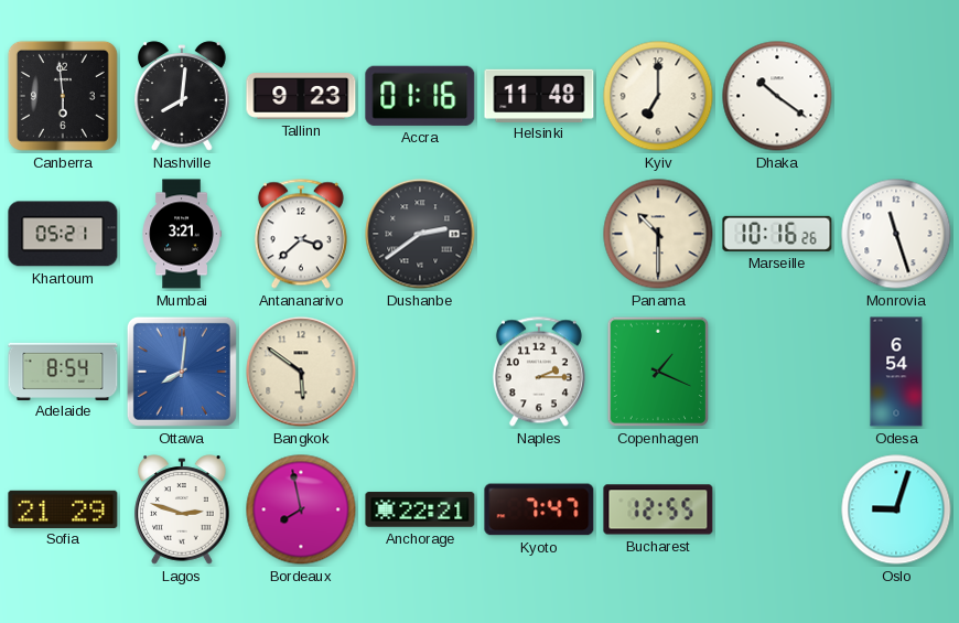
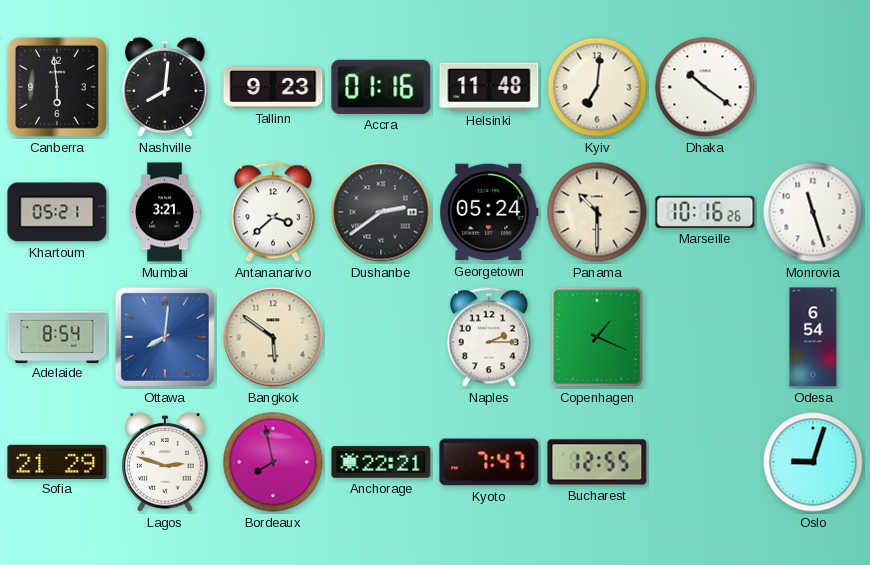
Kyiv: 7:00 -> 7:01 (597, 87)
Georgetown: none -> 05:24 (489, 212)
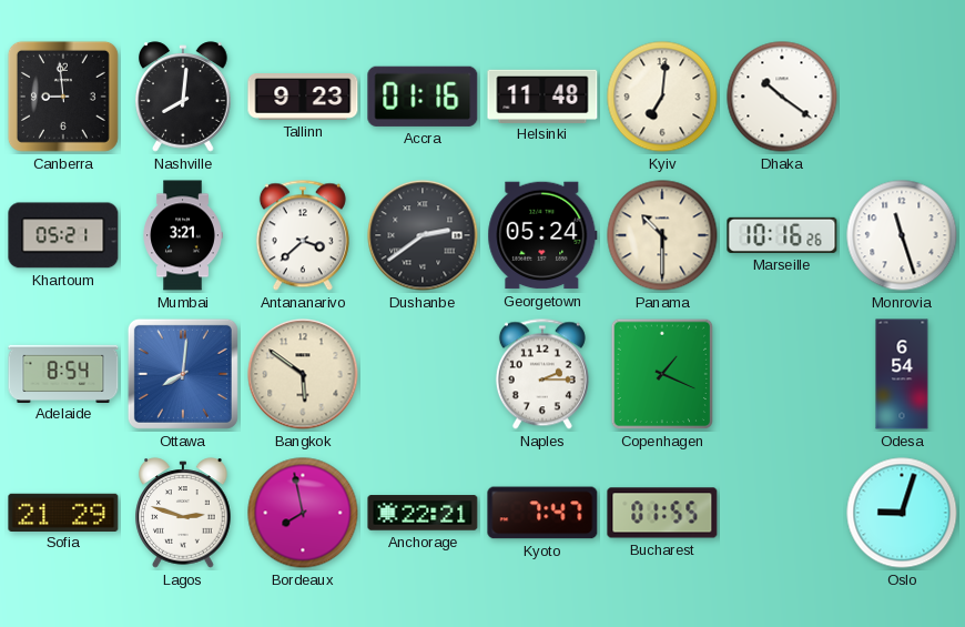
Canberra: 5:59 -> 8:59 (63, 97)
Bucharest: 12:55 -> 01:55 (662, 513)
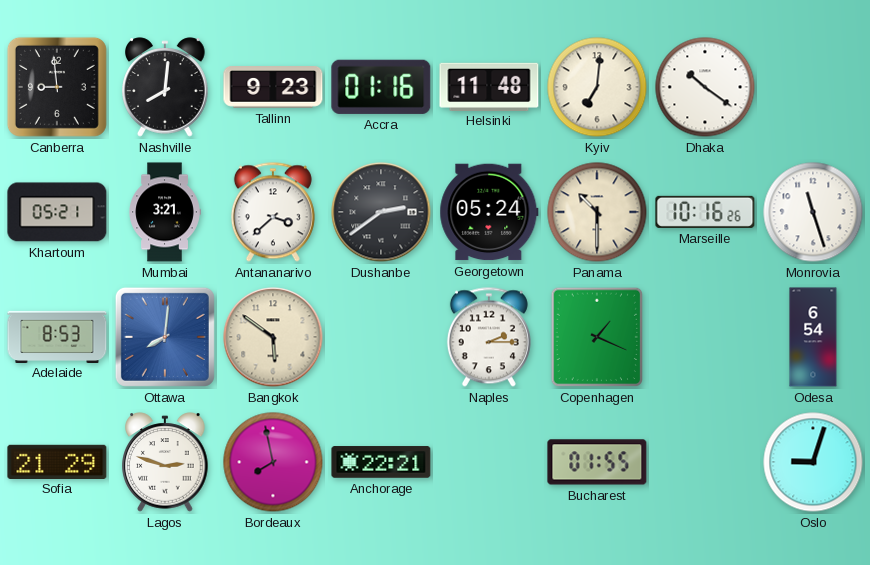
Adelaide: 8:54 -> 8:53 (57, 336)
Kyoto: 7:47 -> none (542, 513)
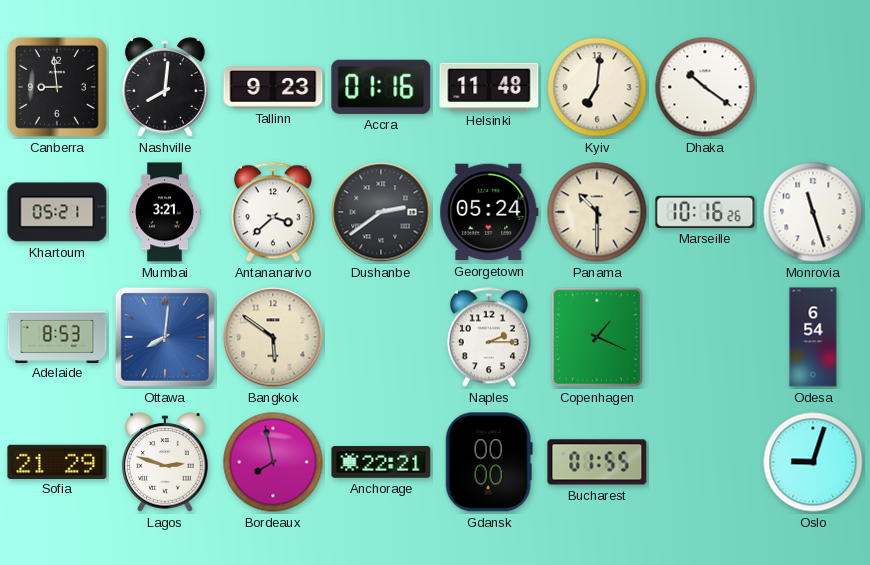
Gdansk: none -> 00:00 (489, 462)
